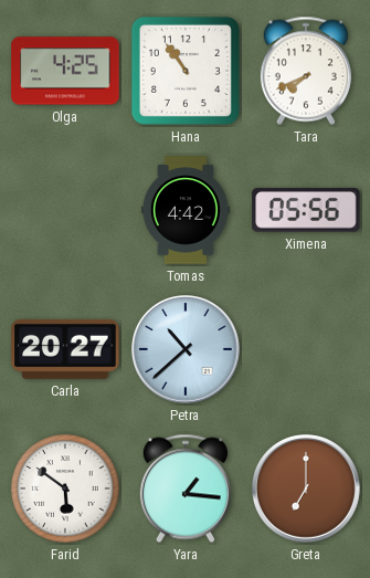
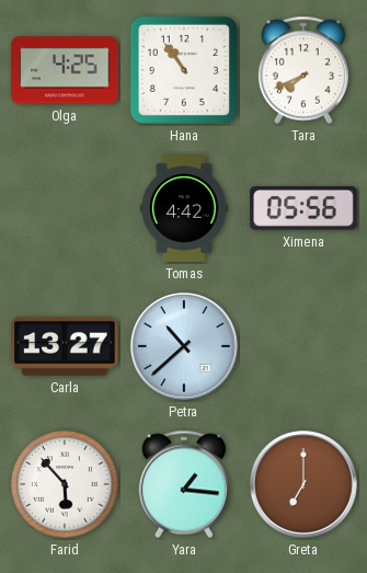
Carla: 20:27 -> 13:27 (65, 346)
Farid: 5:51 -> 5:53 (65, 484)
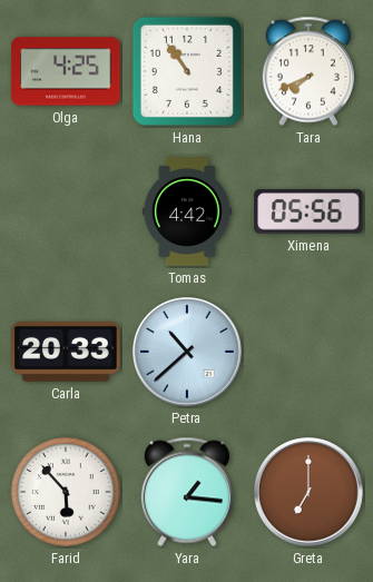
Carla: 13:27 -> 20:33 (66, 352)
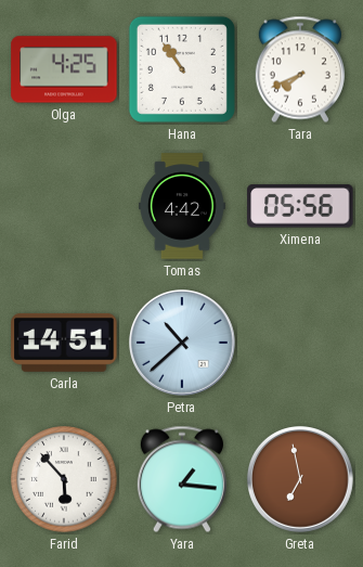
Carla: 20:33 -> 14:51 (64, 343)
Greta: 7:00 -> 6:58 (301, 480)
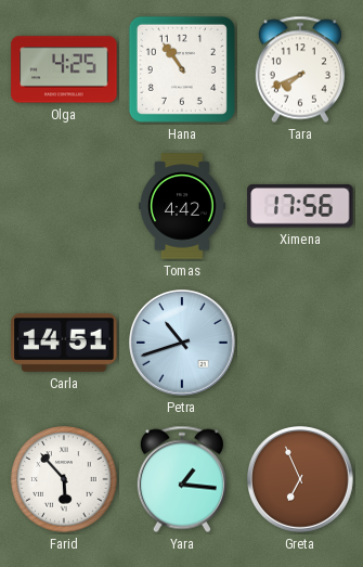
Ximena: 05:56 -> 17:56 (300, 206)
Petra: 10:38 -> 10:42 (183, 344)
Greta: 6:58 -> 6:56 (301, 480)
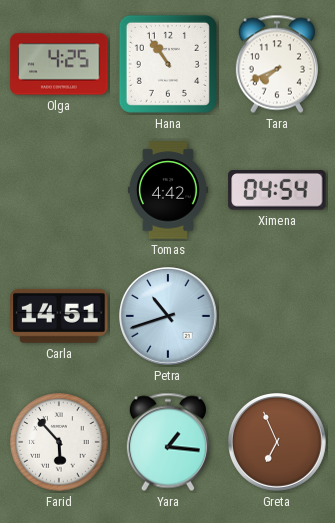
Ximena: 17:56 -> 04:54 (277, 190)
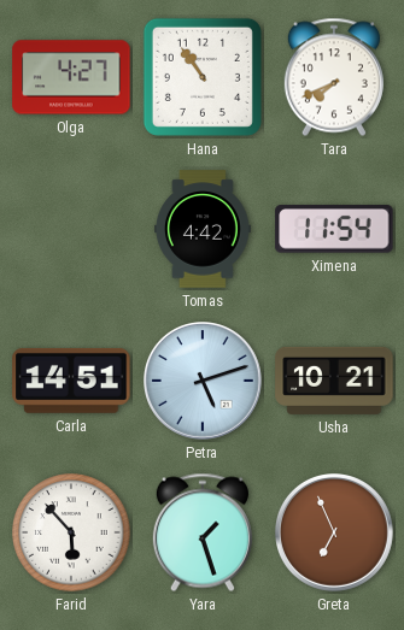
Olga: 4:25 -> 4:27 (71, 77)
Ximena: 04:54 -> 11:54 (334, 229)
Petra: 10:42 -> 5:12 (204, 382)
Usha: none -> 10:21 (334, 381)
Yara: 1:16 -> 1:27 (203, 532)
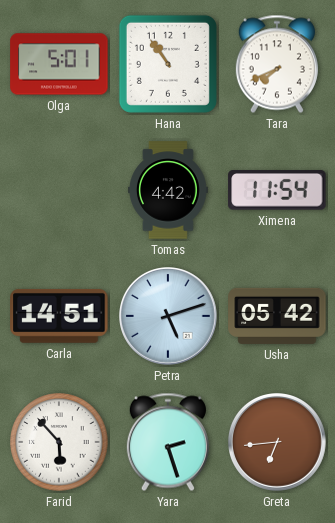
Olga: 4:27 -> 5:01 (59, 64)
Usha: 10:21 -> 05:42 (277, 316)
Yara: 1:27 -> 2:27 (168, 442)
Greta: 6:56 -> 6:44 (278, 443)
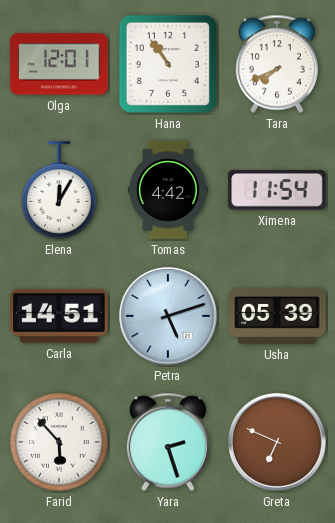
Olga: 5:01 -> 12:01 (59, 64)
Elena: none -> 12:05 (59, 190)
Usha: 05:42 -> 05:39 (277, 316)
Greta: 6:44 -> 6:49 (278, 443)
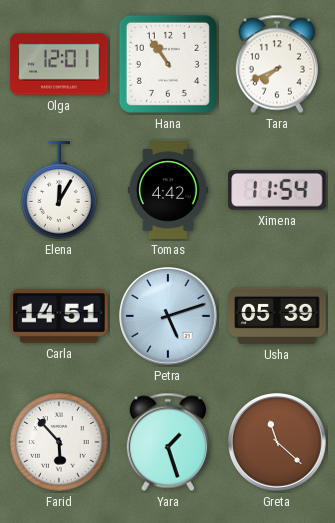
Yara: 2:27 -> 1:27 (168, 442)
Greta: 6:49 -> 11:22 (278, 443)
